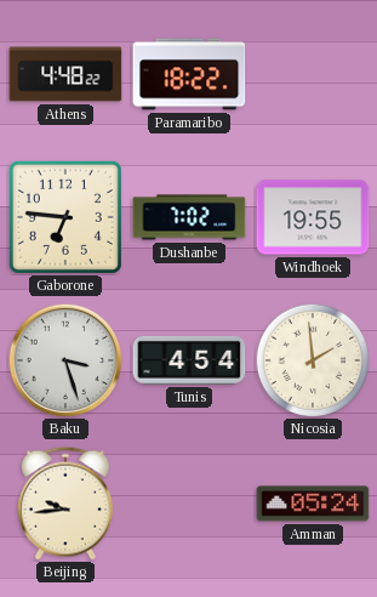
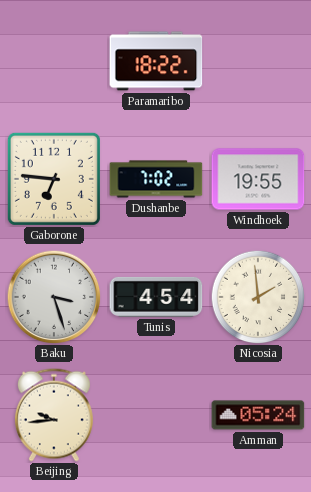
Athens: 4:48 -> none (65, 74)
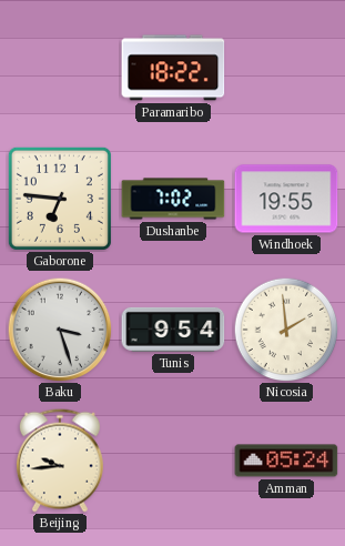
Tunis: 4:54 -> 9:54 (173, 330)
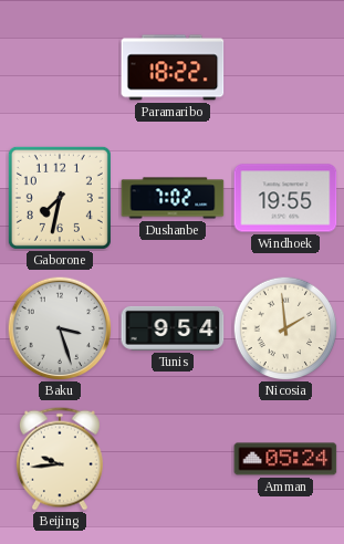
Gaborone: 6:46 -> 7:32 (60, 198)
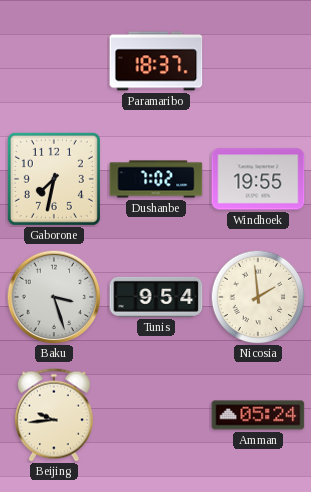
Paramaribo: 18:22 -> 18:37 (156, 61)
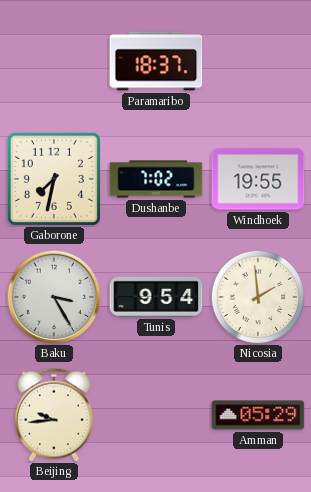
Baku: 3:27 -> 3:25 (54, 297)
Amman: 05:24 -> 05:29 (258, 415)
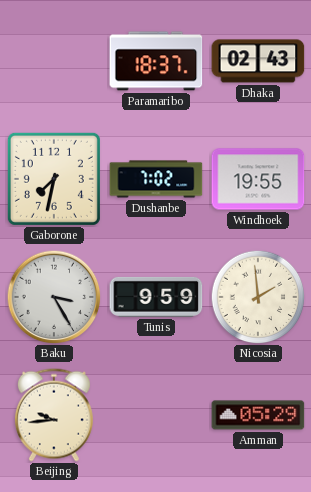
Dhaka: none -> 02:43 (258, 61)
Tunis: 9:54 -> 9:59 (156, 297)
